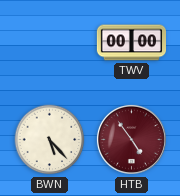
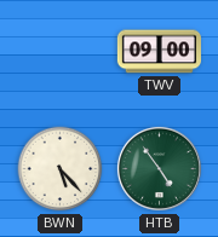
TWV: 00:00 -> 09:00 (159, 52)
HTB dial: burgundy -> green (159, 168)
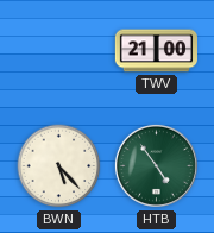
TWV: 09:00 -> 21:00 (156, 51)
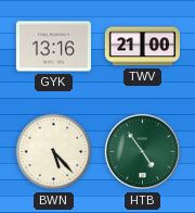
GYK: none -> 13:16 (53, 47)
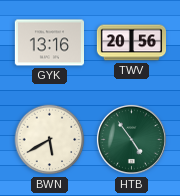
TWV: 21:00 -> 20:56 (131, 43)
BWN: 5:23 -> 5:40 (50, 140)
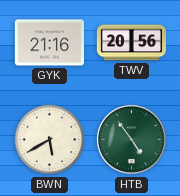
GYK: 13:16 -> 21:16 (49, 43)
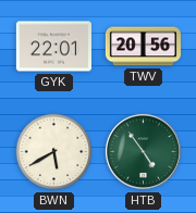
GYK: 21:16 -> 22:01 (53, 47)
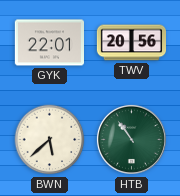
BWN: 5:40 -> 5:38 (50, 140)
HTB: 4:54 -> 10:54 (131, 139)
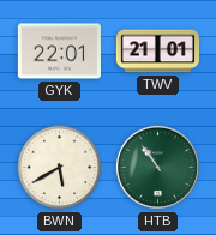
TWV: 20:56 -> 21:01 (157, 52)
BWN: 5:38 -> 5:40 (60, 168)
